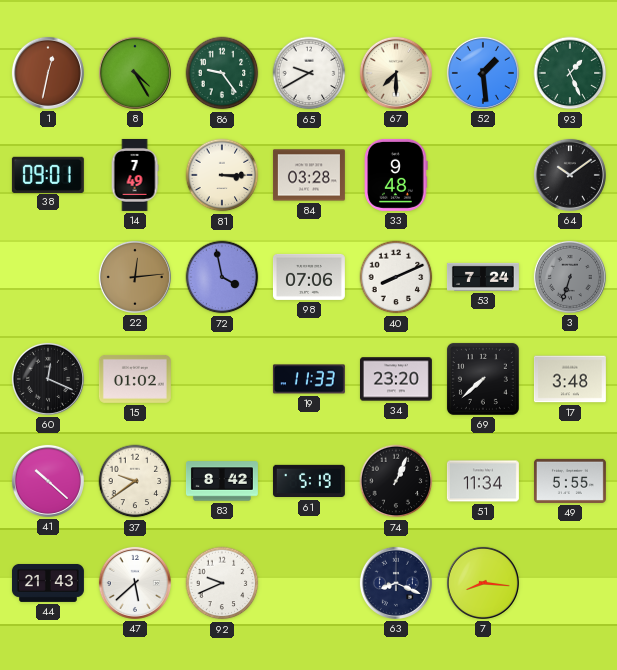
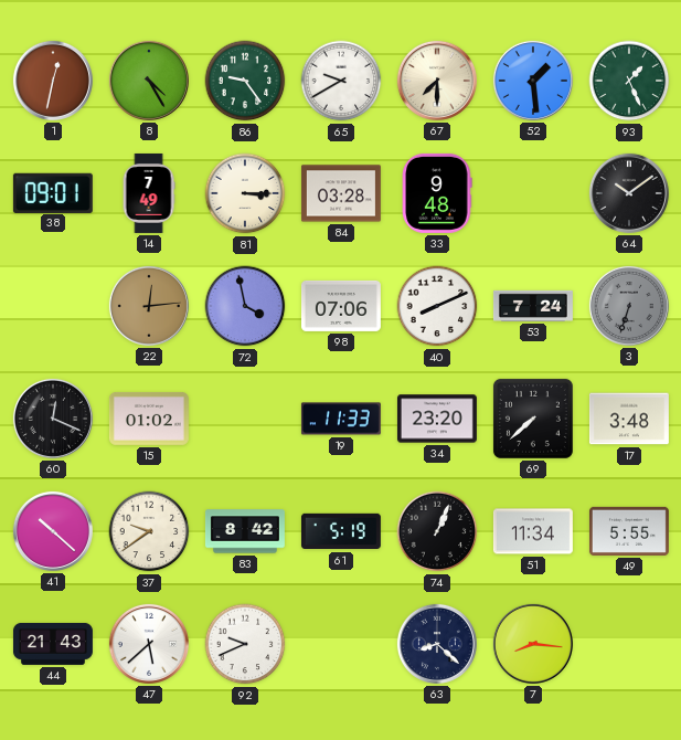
63: 8:19 -> 8:22 (437, 644)
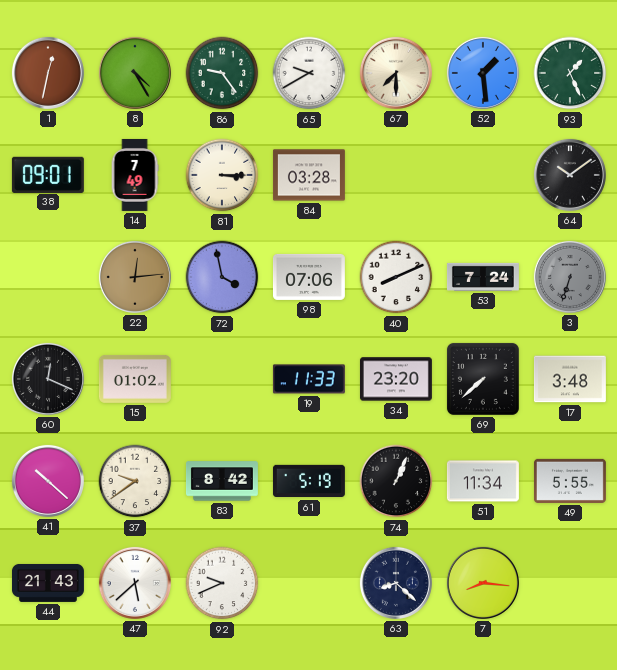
33: 9:48 -> none (437, 193)
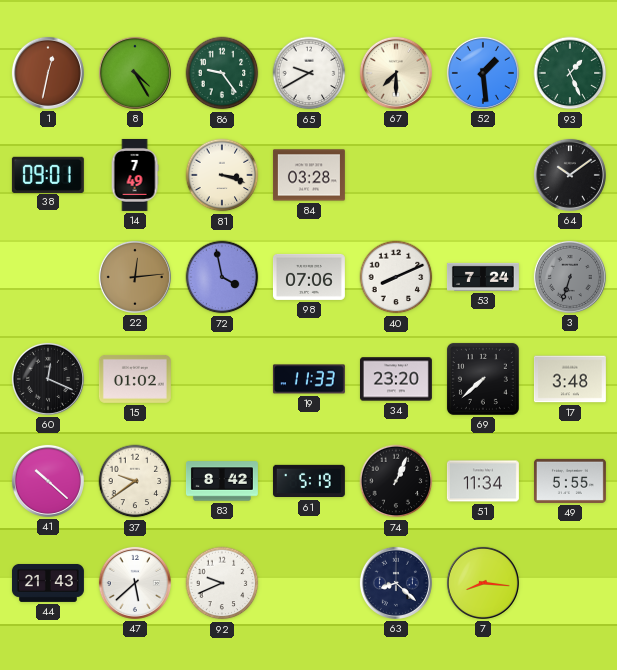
81: 3:15 -> 3:18 (222, 175)
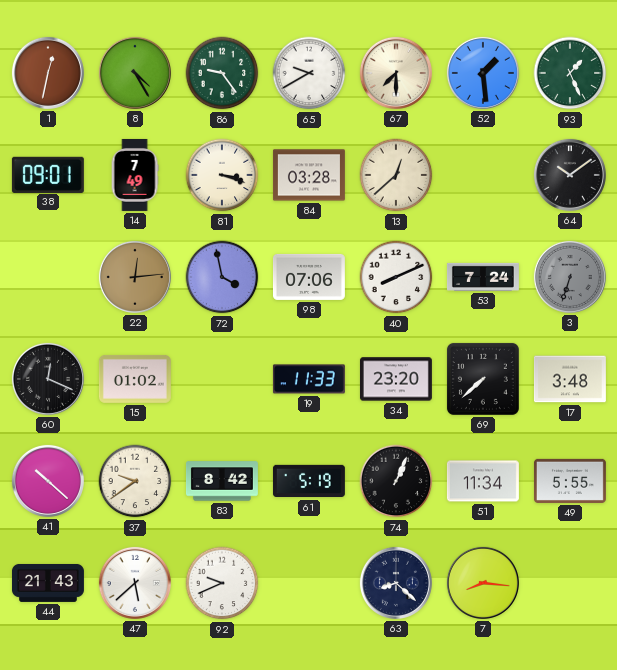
13: none -> 12:38 (396, 175)
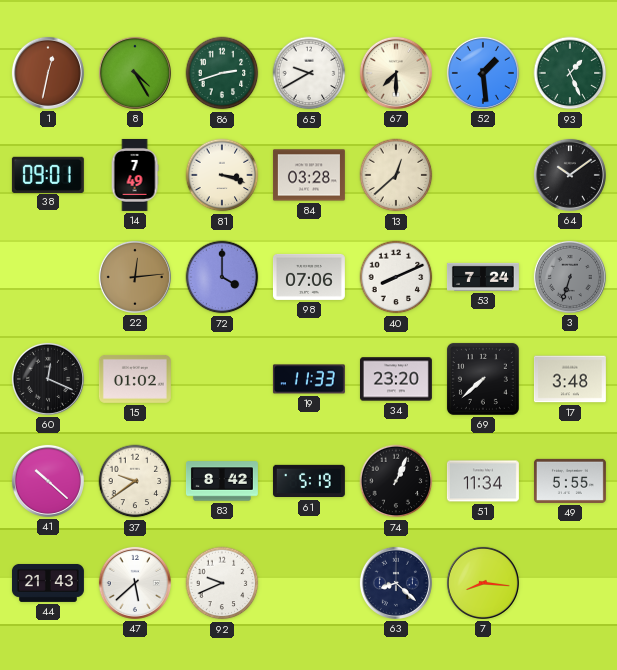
86: 9:24 -> 2:42 (222, 73)
72: 3:58 -> 4:00 (222, 277)
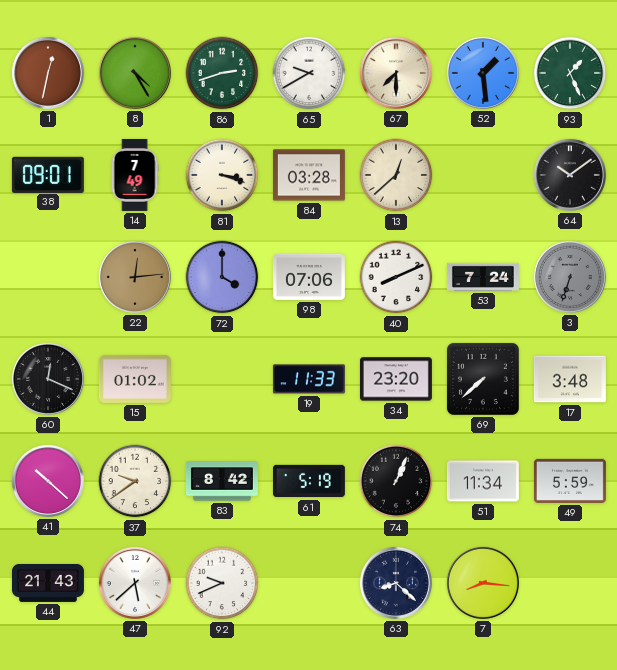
49: 5:55 -> 5:59 (570, 481)
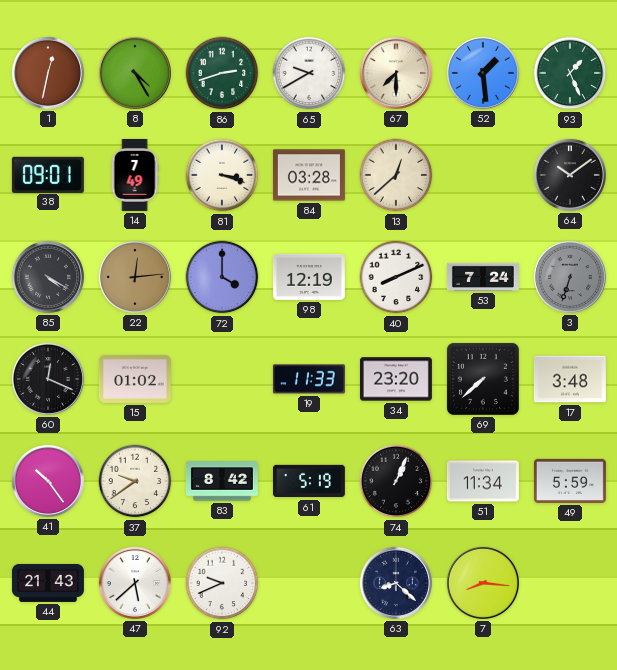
85: none -> 4:20 (48, 277)
98: 07:06 -> 12:19 (309, 277)
41: 10:22 -> 10:24 (48, 481)
